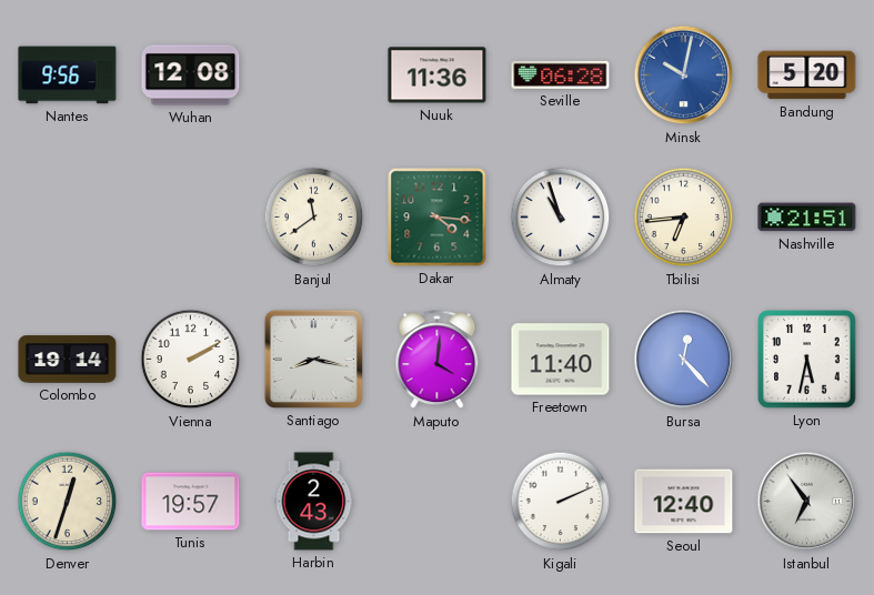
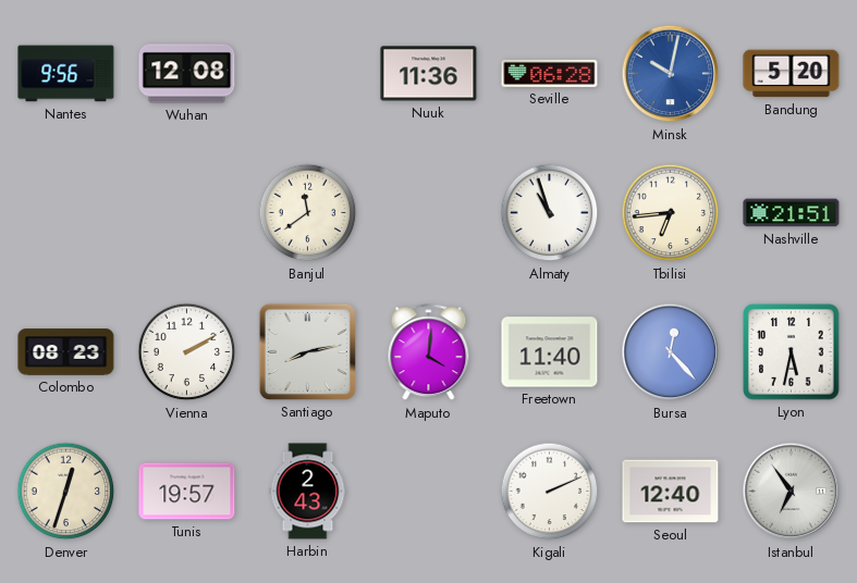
Dakar: 4:16 -> none (438, 218)
Colombo: 19:14 -> 08:23 (66, 352)
Santiago: 8:17 -> 8:13 (307, 351)
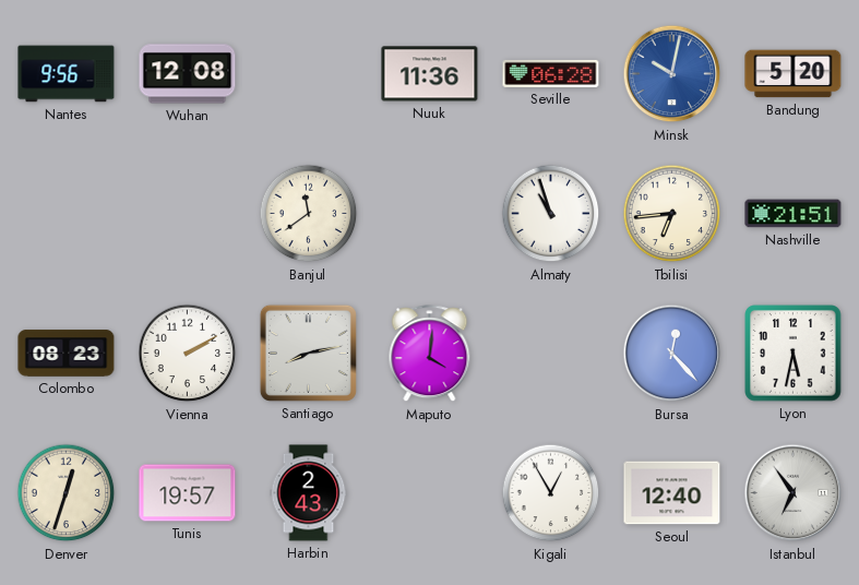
Freetown: 11:40 -> none (550, 352)
Kigali: 2:11 -> 12:55 (551, 493)
